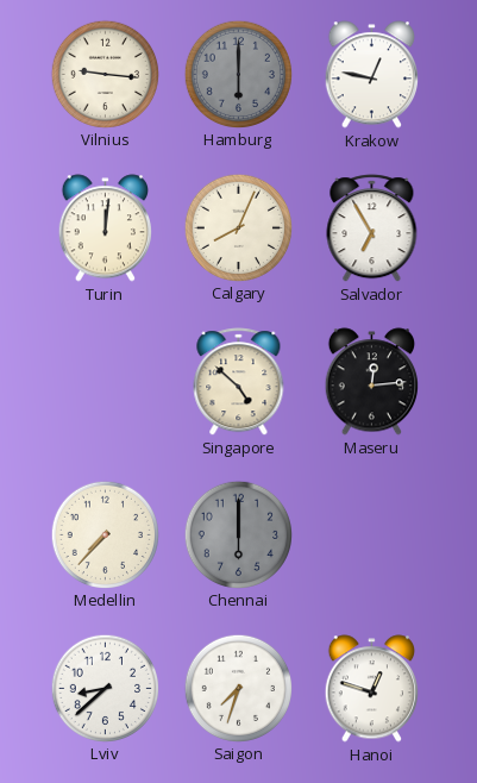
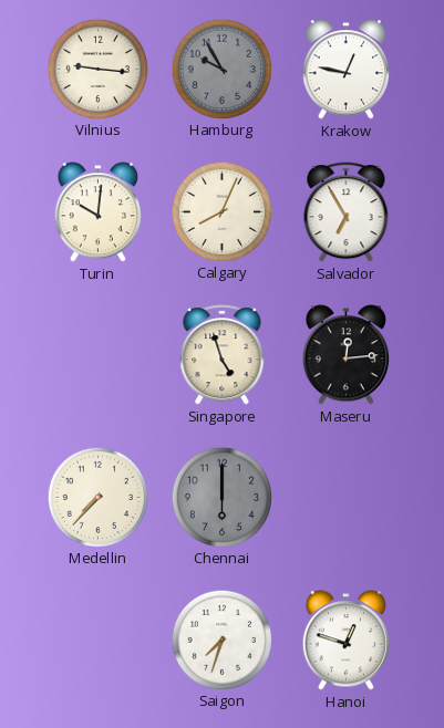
Hamburg: 6:00 -> 9:55 (221, 69)
Turin: 12:01 -> 10:01 (97, 212)
Singapore: 4:52 -> 4:57 (223, 355)
Lviv: 8:38 -> none (105, 688)
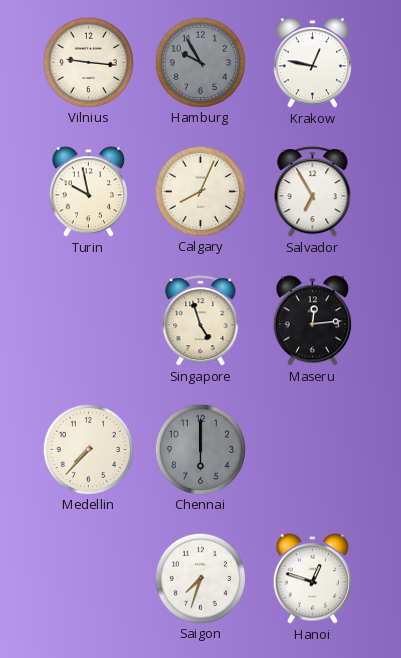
Turin: 10:01 -> 9:58 (88, 192)
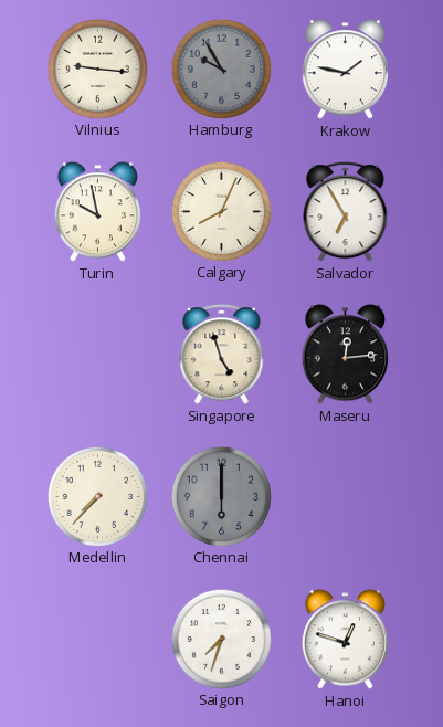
Krakow: 12:47 -> 1:47 (345, 70)
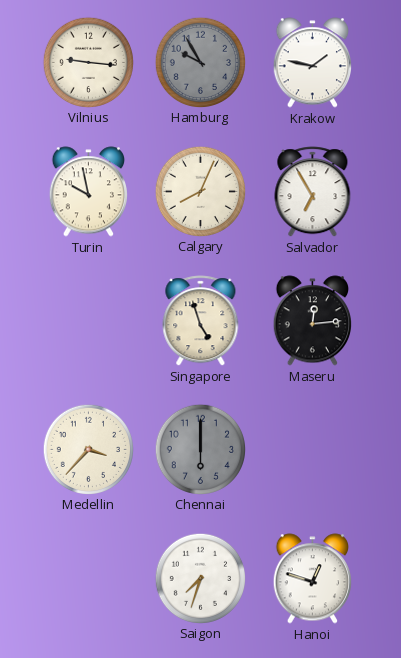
Medellin: 7:37 -> 3:37 (88, 449)
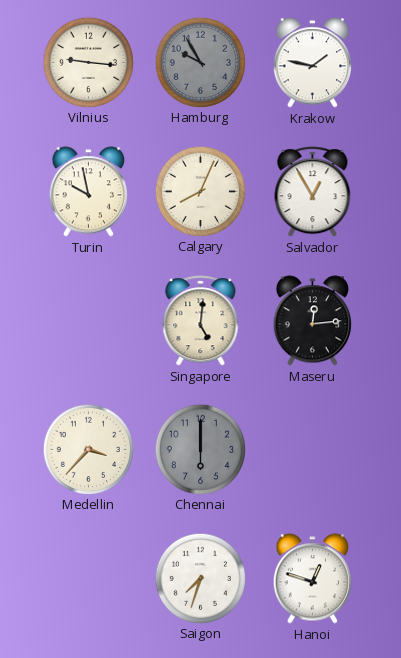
Salvador: 6:55 -> 12:55 (313, 192)
Singapore: 4:57 -> 5:01 (201, 321)
